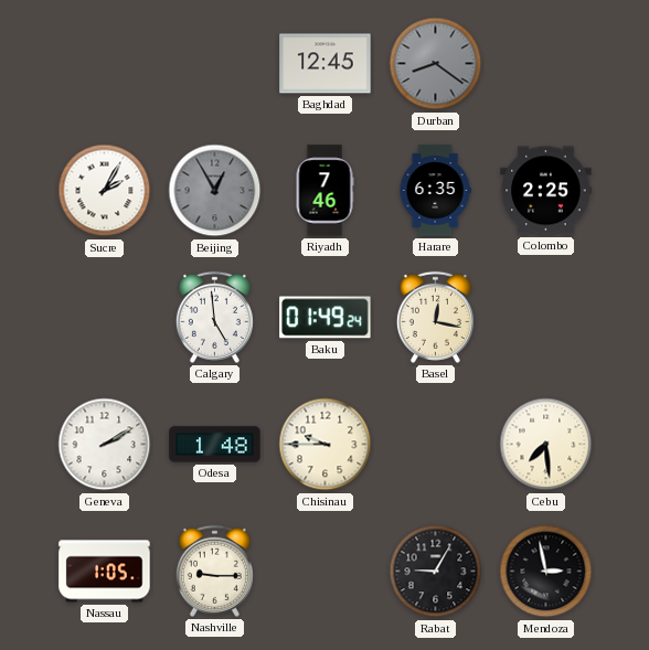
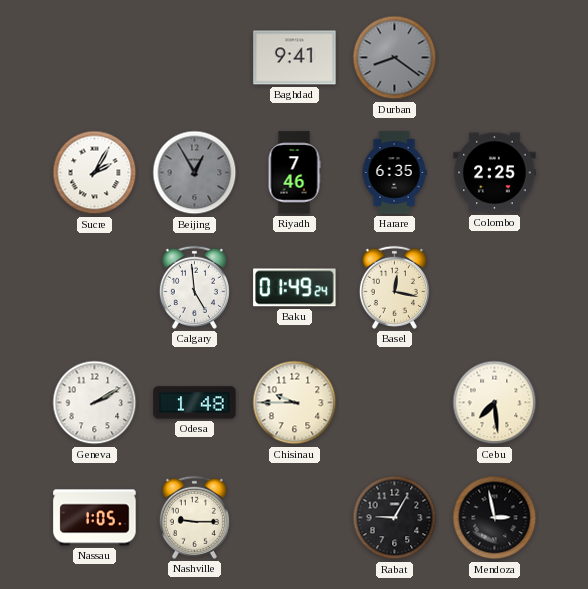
Baghdad: 12:45 -> 9:41 (295, 58)
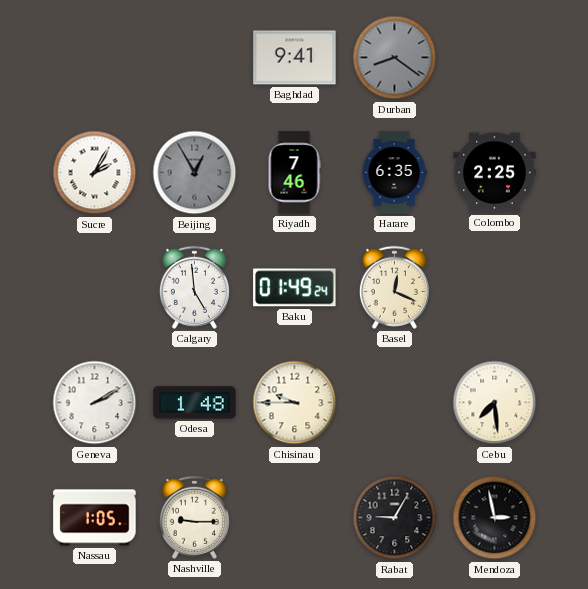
Basel: 12:17 -> 12:19 (394, 287)
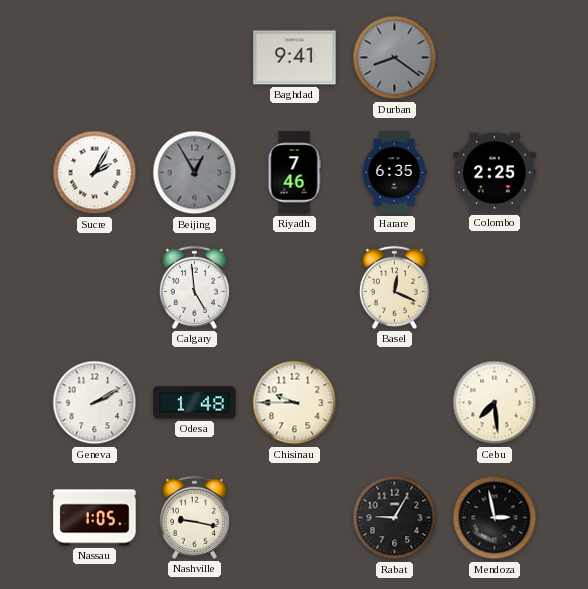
Baku: 01:49 -> none (295, 288)
Nashville: 9:15 -> 9:17 (194, 517)
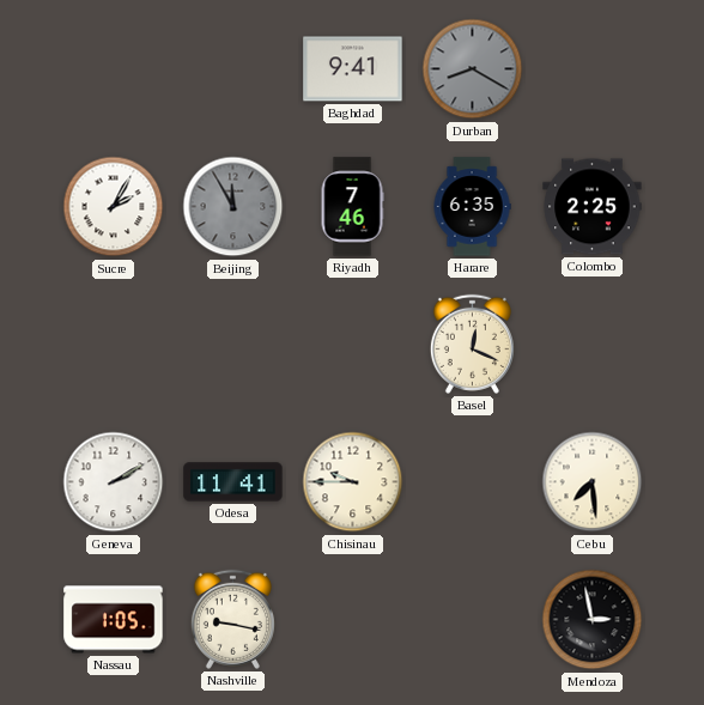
Durban: 8:21 -> 8:20 (473, 69)
Beijing: 12:55 -> 11:55 (233, 207)
Calgary: 4:59 -> none (194, 287)
Odesa: 1:48 -> 11:41 (233, 482)
Rabat: 9:05 -> none (395, 518)
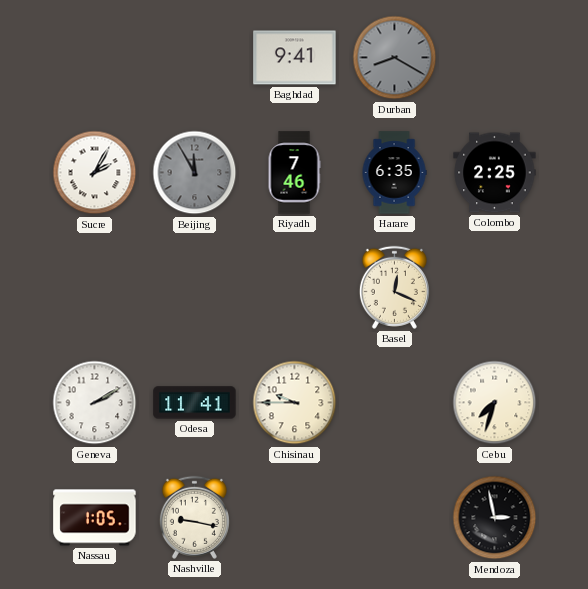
Cebu: 7:29 -> 7:33 (495, 403)
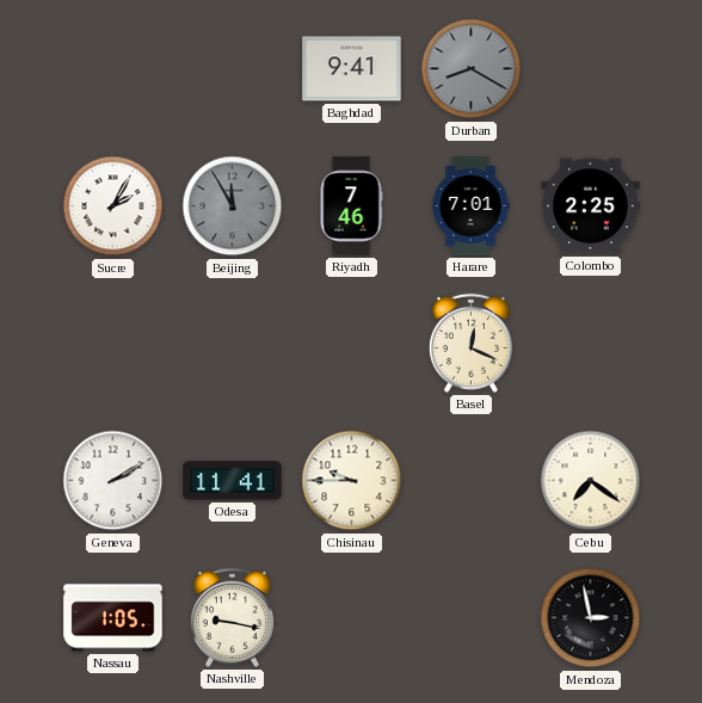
Harare: 6:35 -> 7:01 (470, 206)
Cebu: 7:33 -> 7:21 (591, 481)
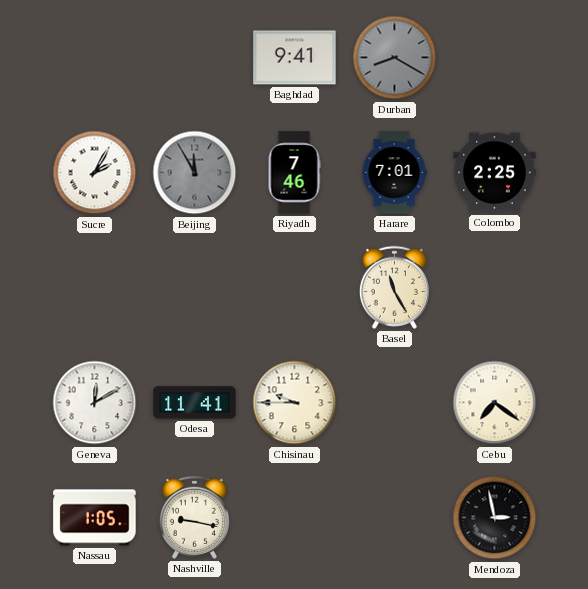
Basel: 12:19 -> 11:25 (394, 287)
Geneva: 2:10 -> 12:10 (95, 403)
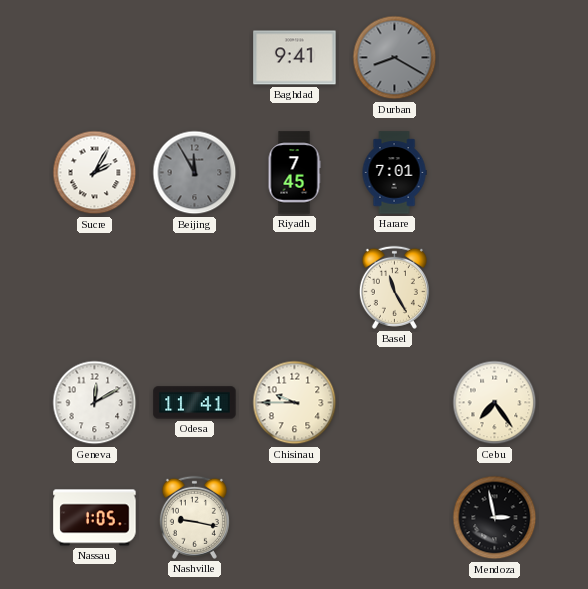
Riyadh: 7:46 -> 7:45 (294, 173)
Colombo: 2:25 -> none (495, 173)
Cebu: 7:21 -> 7:24 (495, 403)
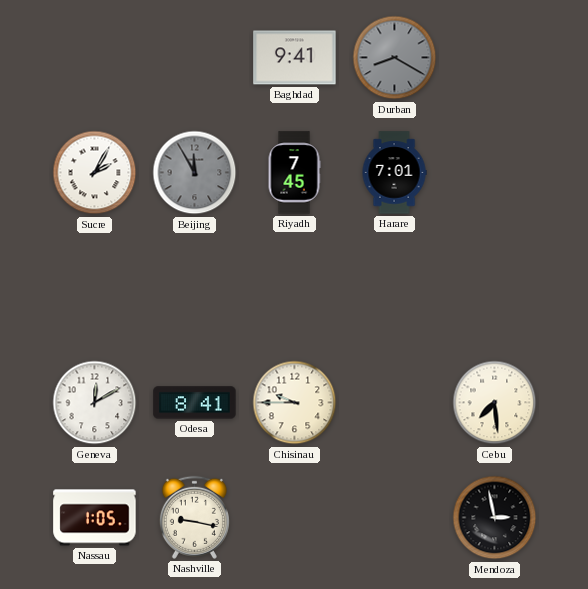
Basel: 11:25 -> none (394, 287)
Odesa: 11:41 -> 8:41 (195, 403)
Cebu: 7:24 -> 7:29 (495, 403)
